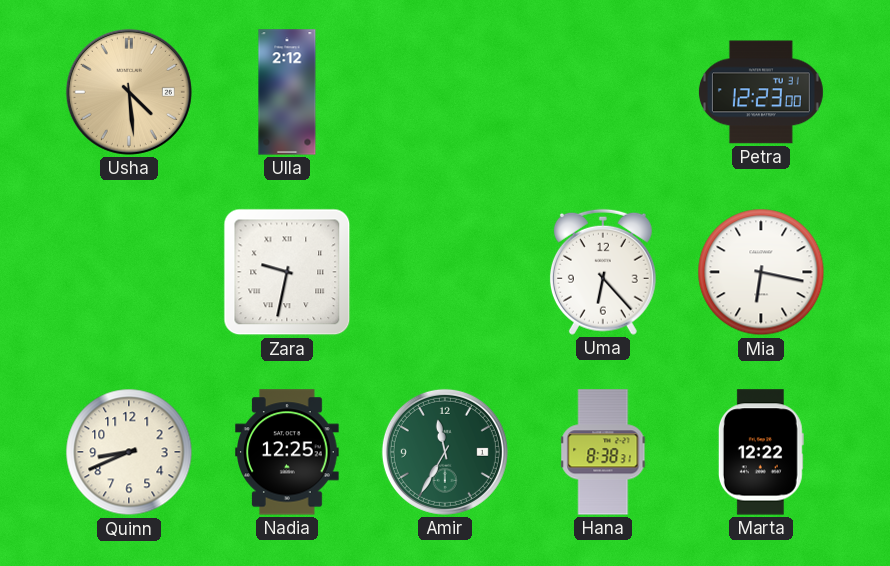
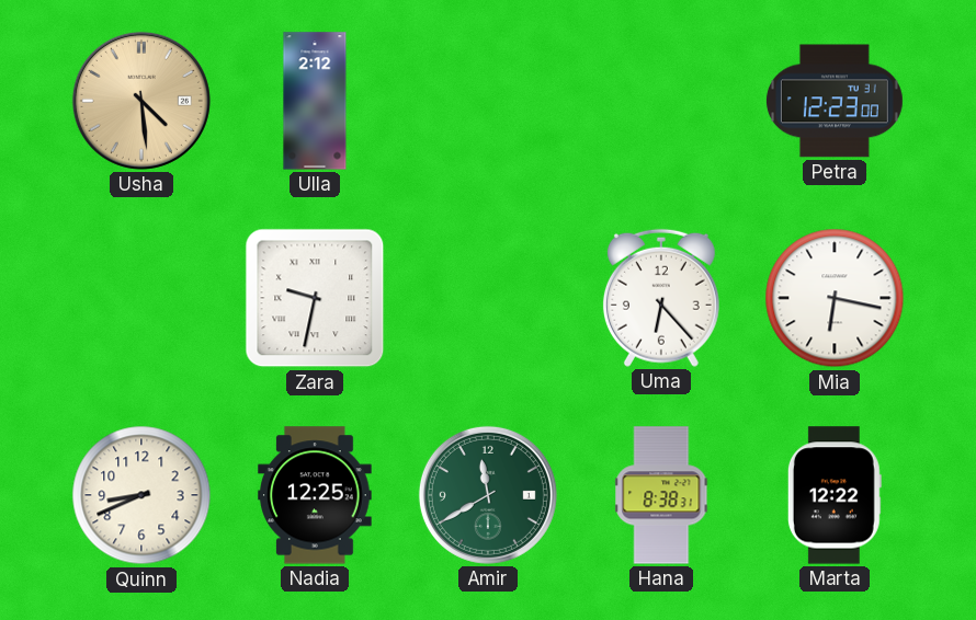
Amir: 11:35 -> 11:40 (488, 495)
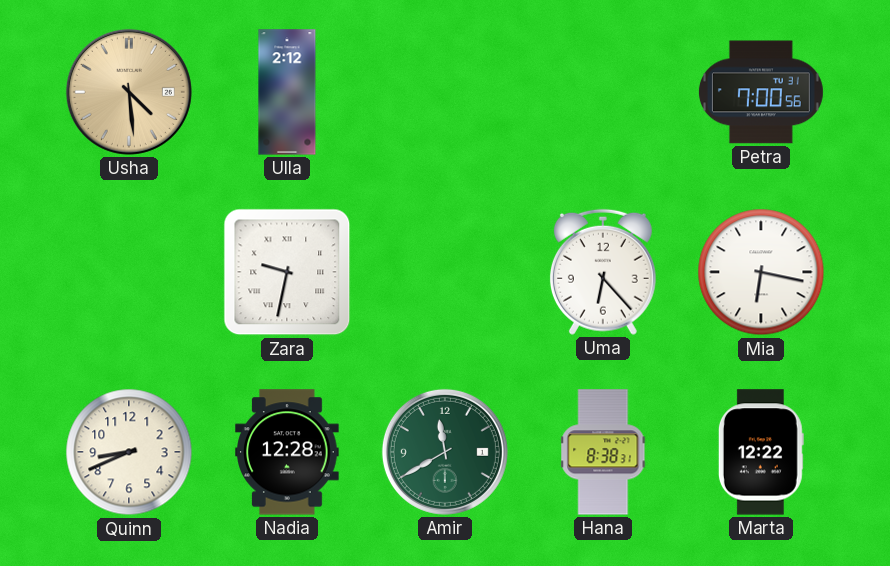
Petra: 12:23 -> 7:00 (761, 92)
Nadia: 12:25 -> 12:28 (287, 452)
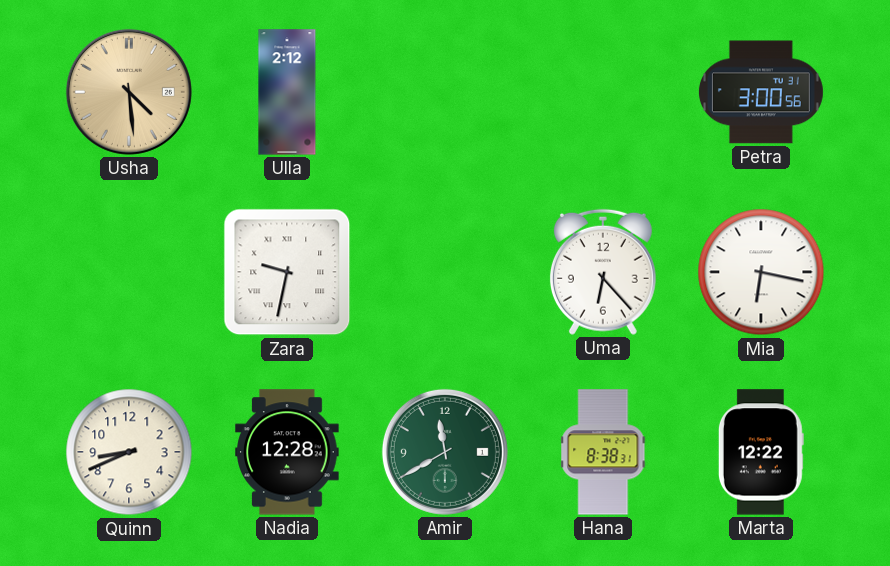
Petra: 7:00 -> 3:00 (761, 92)
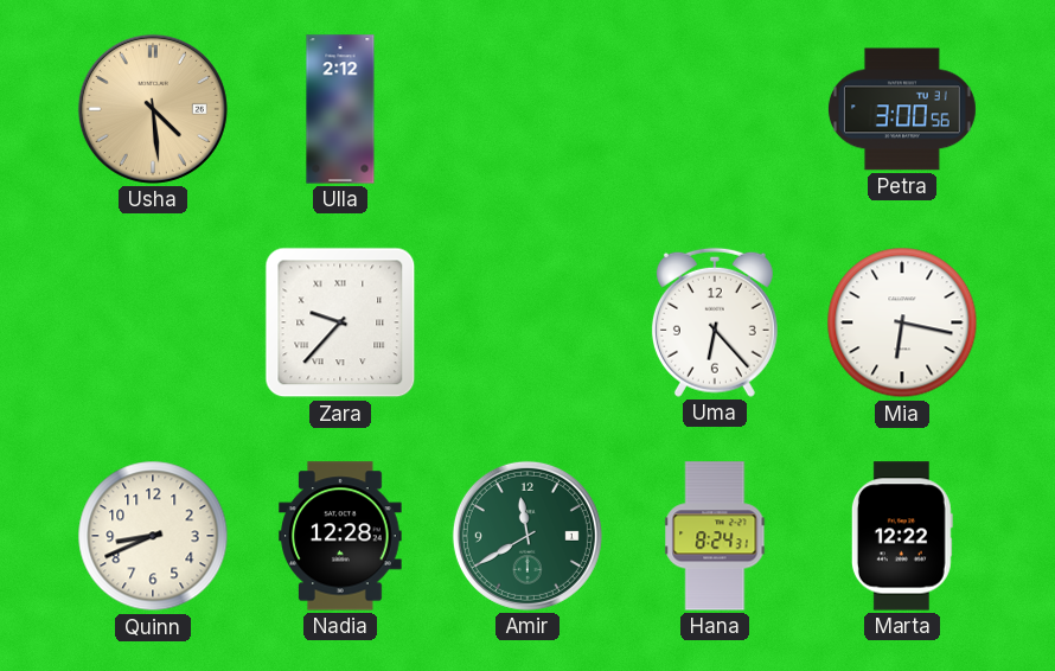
Zara: 9:32 -> 9:37 (340, 322)
Hana: 8:38 -> 8:24 (715, 536)
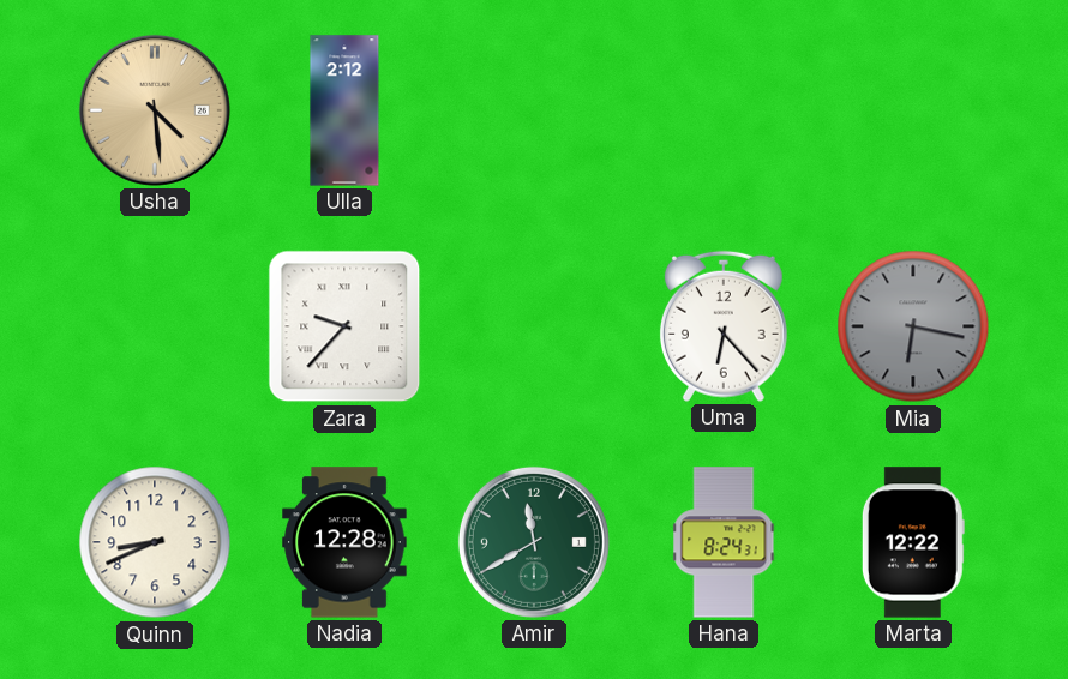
Petra: 3:00 -> none (902, 109)
Mia dial: white -> grey (913, 326)
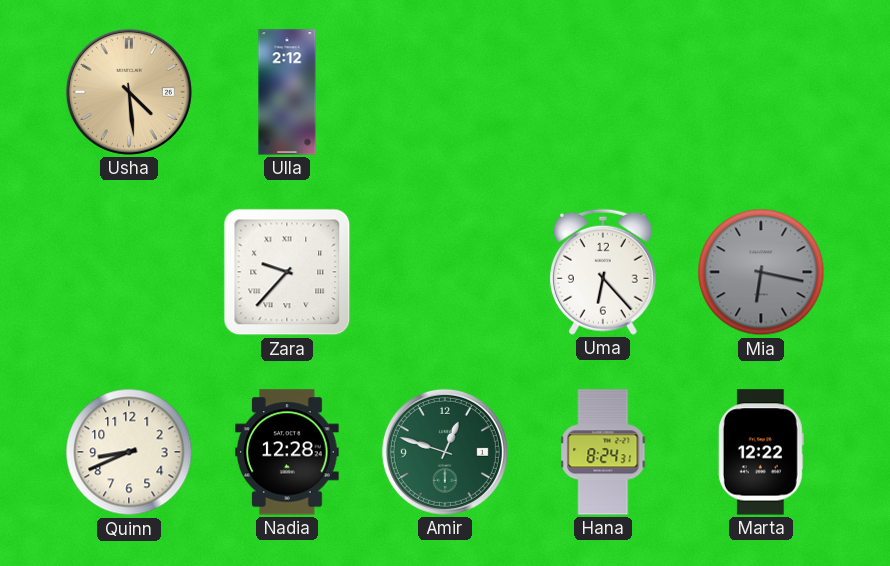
Amir: 11:40 -> 12:48 (445, 452)
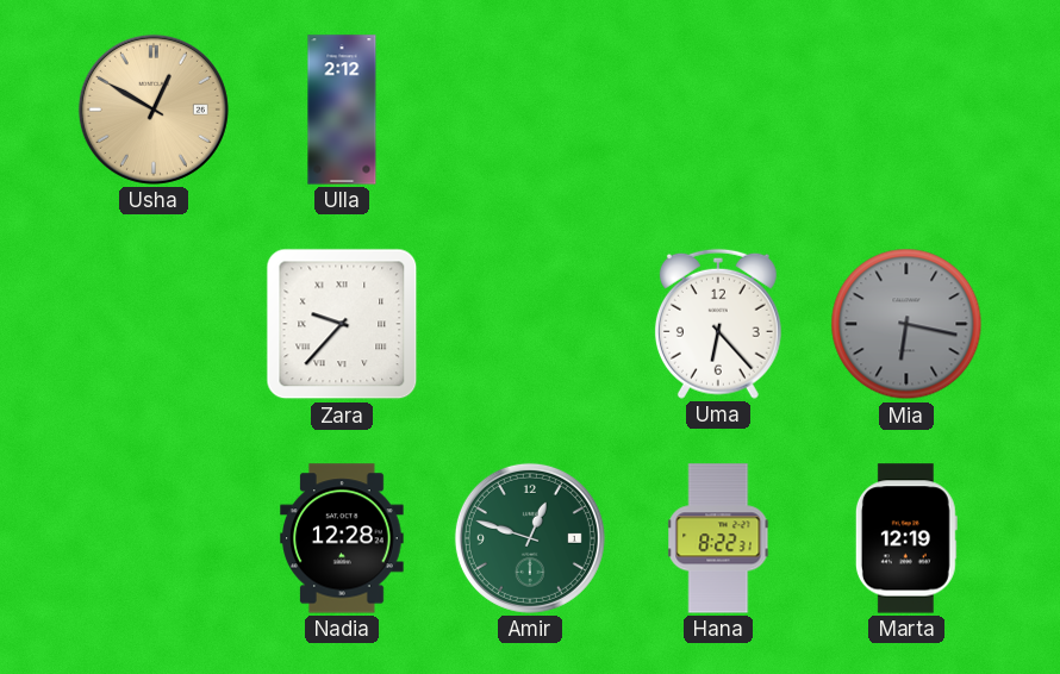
Usha: 4:29 -> 12:50 (154, 110)
Quinn: 8:41 -> none (129, 452)
Hana: 8:24 -> 8:22 (718, 538)
Marta: 12:22 -> 12:19 (906, 538)
